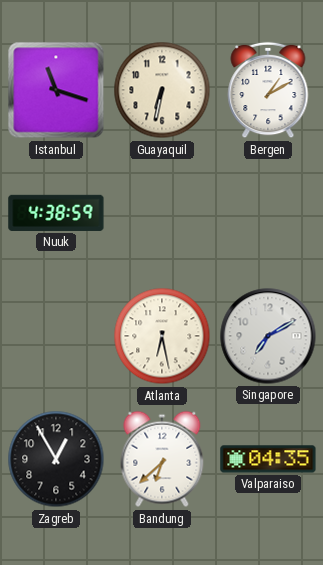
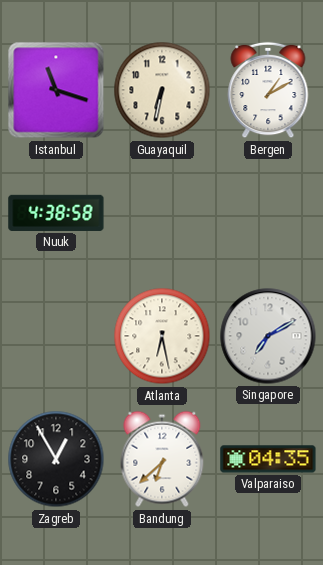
Nuuk: 4:38:59 -> 4:38:58 (56, 213)
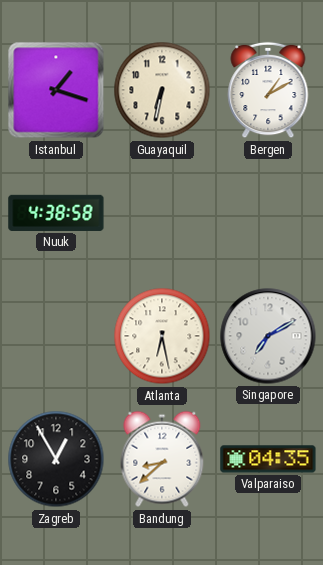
Istanbul: 11:18 -> 1:18 (56, 90)
Bandung: 6:38 -> 8:38 (162, 459)
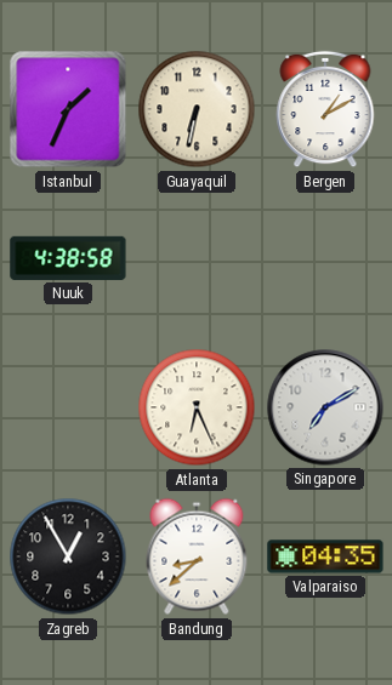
Istanbul: 1:18 -> 1:34 (68, 109)
Atlanta: 6:28 -> 6:26 (197, 407)
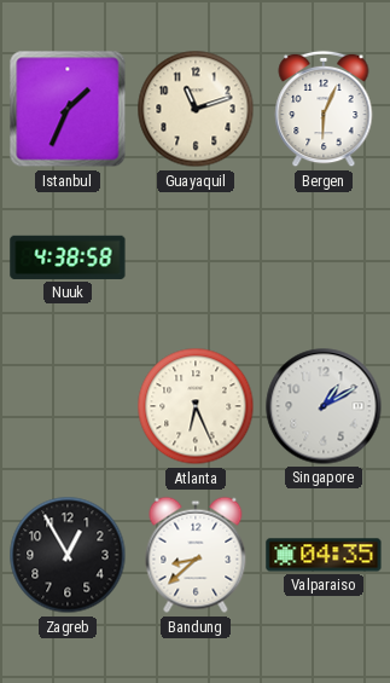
Guayaquil: 6:32 -> 11:12 (196, 109)
Bergen: 1:10 -> 6:04 (324, 109)
Singapore: 7:10 -> 1:10 (324, 406)
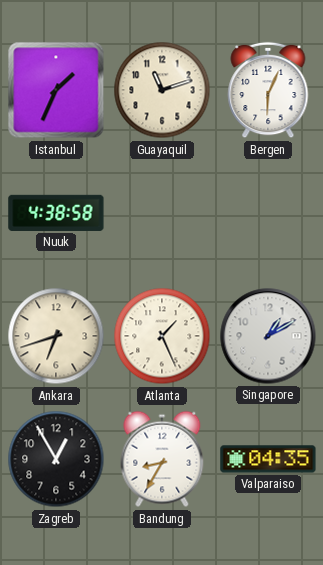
Ankara: none -> 6:42 (56, 336)
Atlanta: 6:26 -> 1:26 (162, 336)
Bandung: 8:38 -> 8:35 (162, 459)
